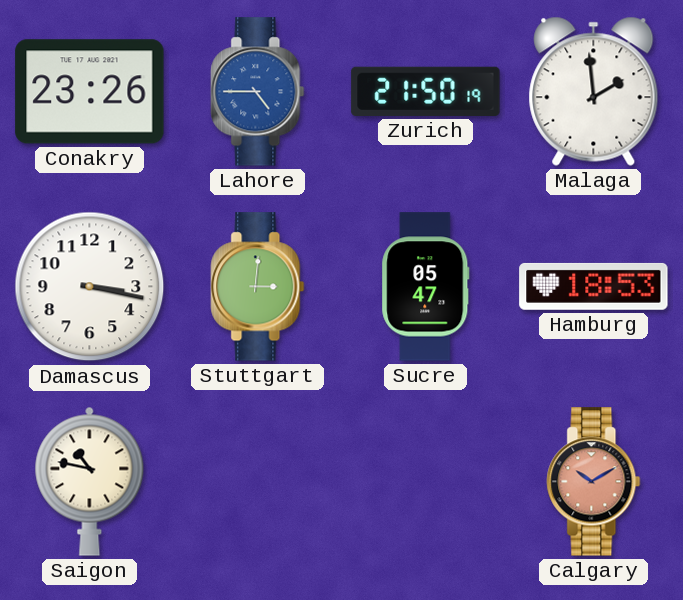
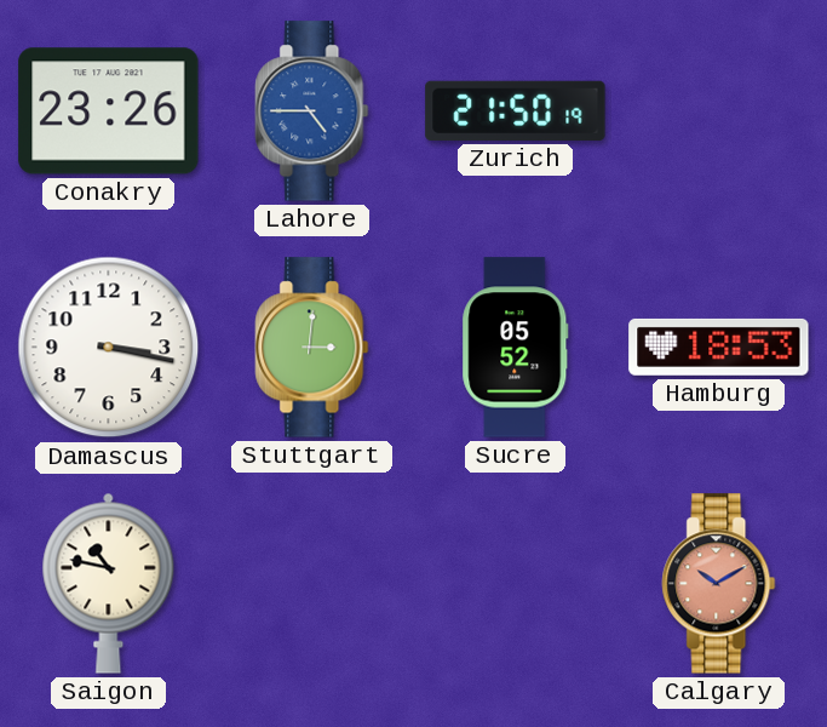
Malaga: 1:59 -> none (594, 91)
Sucre: 05:47 -> 05:52 (516, 348)
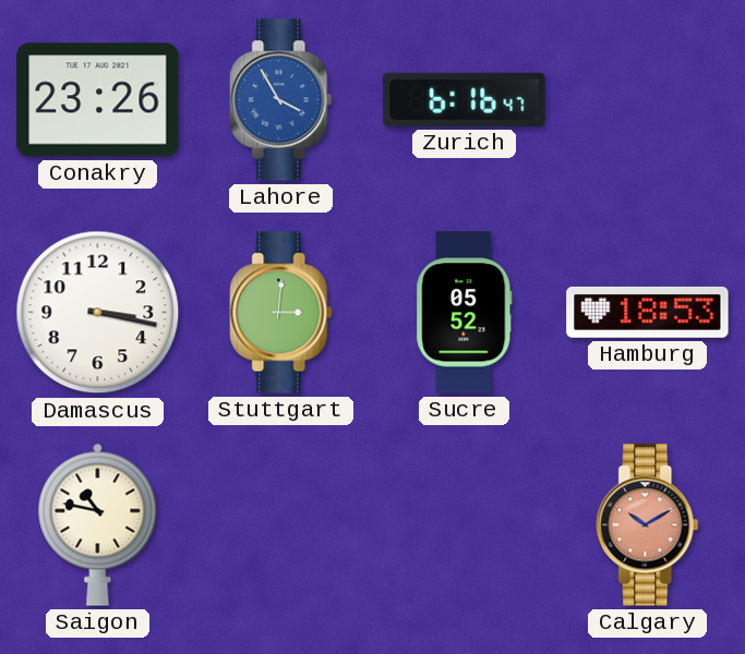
Lahore: 4:45 -> 3:55 (281, 100)
Zurich: 21:50 -> 6:16 (465, 99)
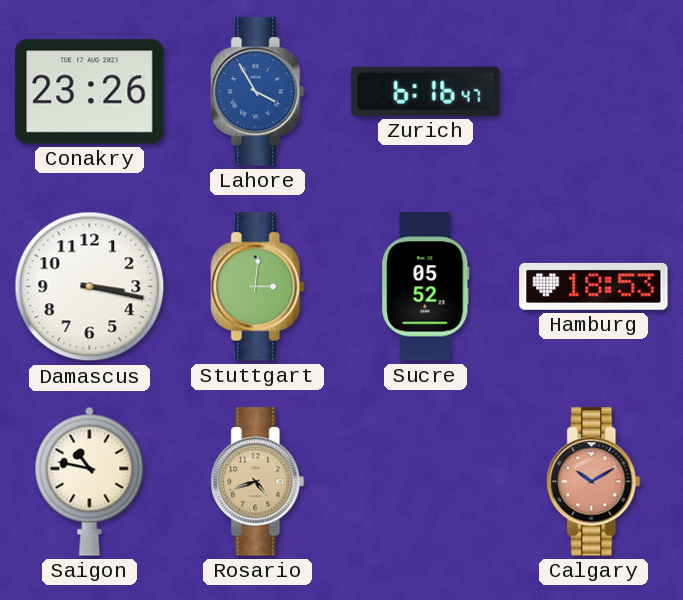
Rosario: none -> 4:42 (258, 482)
